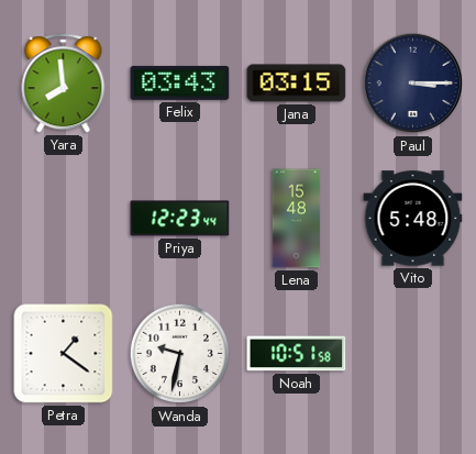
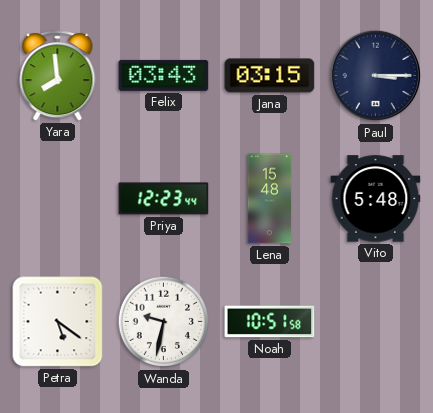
Petra: 1:21 -> 5:21 (58, 322)
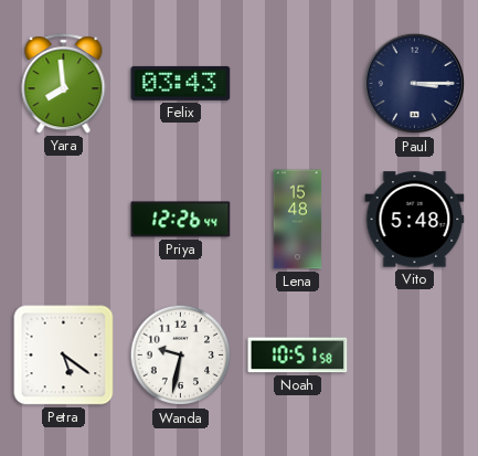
Jana: 03:15 -> none (270, 76)
Priya: 12:23 -> 12:26 (181, 220)
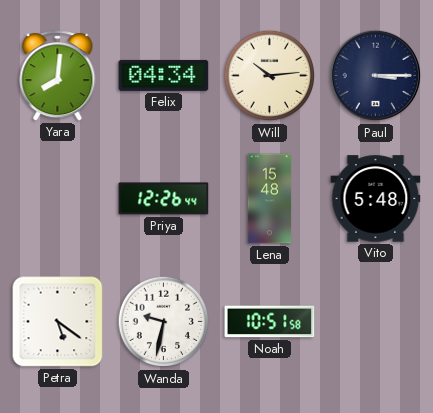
Yara: 7:59 -> 8:01 (58, 76)
Felix: 03:43 -> 04:34 (164, 75)
Will: none -> 10:14 (270, 76)
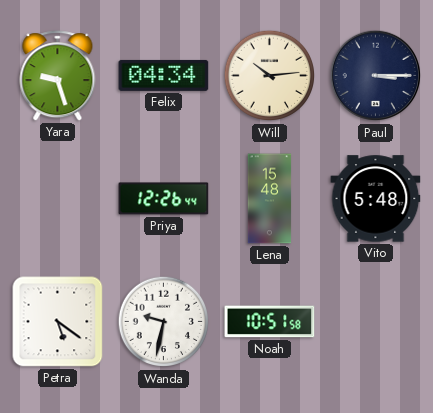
Yara: 8:01 -> 9:27 (58, 76)
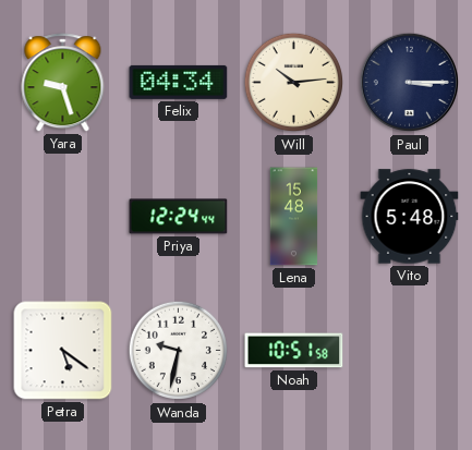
Priya: 12:26 -> 12:24 (179, 217)
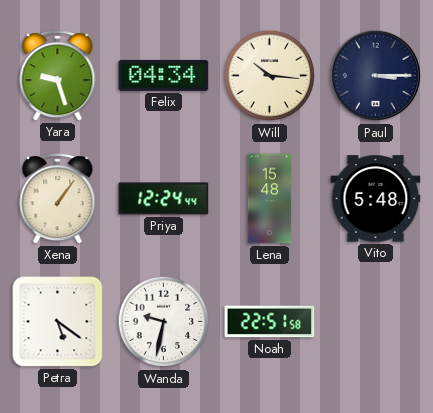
Will: 10:14 -> 10:16 (270, 76)
Xena: none -> 1:06 (58, 199)
Noah: 10:51 -> 22:51 (270, 322)
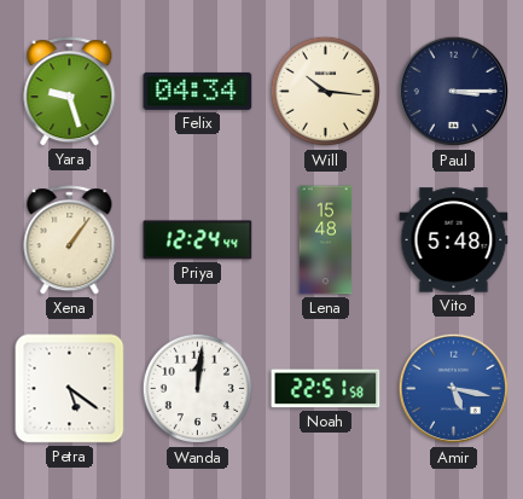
Wanda: 9:32 -> 12:01 (198, 389)
Amir: none -> 5:17 (454, 389)
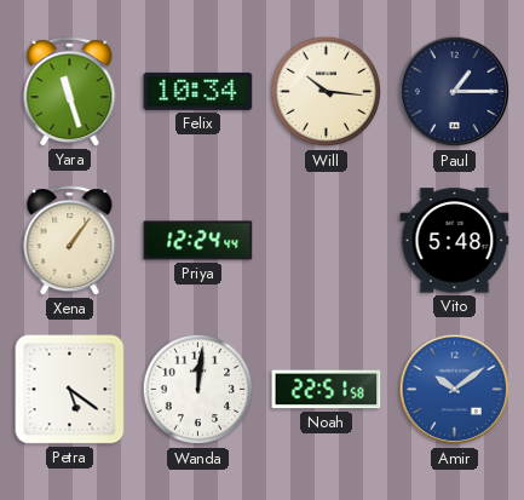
Yara: 9:27 -> 11:27 (70, 92)
Felix: 04:34 -> 10:34 (198, 91)
Paul: 3:15 -> 1:15 (455, 92)
Lena: 15:48 -> none (326, 240)
Amir: 5:17 -> 10:09 (455, 390)
